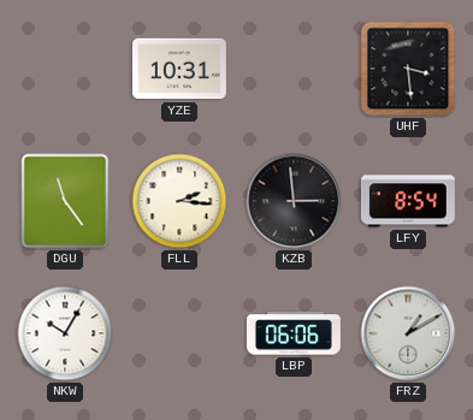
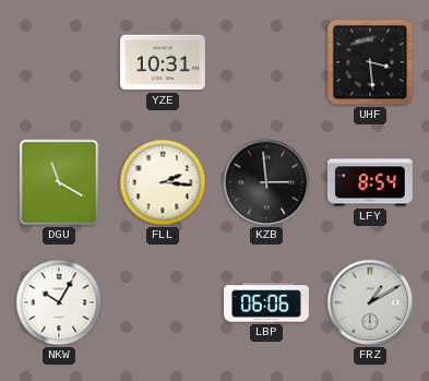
DGU: 11:24 -> 11:20 (59, 182)
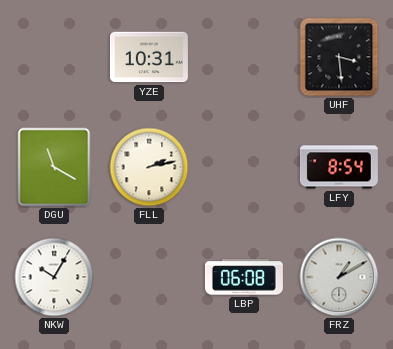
FLL: 2:16 -> 2:13 (149, 167)
KZB: 2:59 -> none (266, 182)
LBP: 06:06 -> 06:08 (244, 277)
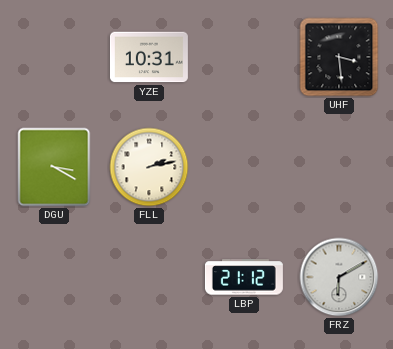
DGU: 11:20 -> 3:20 (54, 167)
LFY: 8:54 -> none (339, 167)
NKW: 10:05 -> none (54, 277)
LBP: 06:08 -> 21:12 (244, 277)
FRZ: 1:10 -> 6:10 (339, 277)
